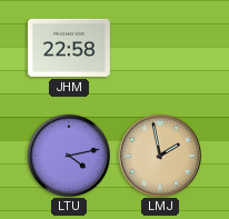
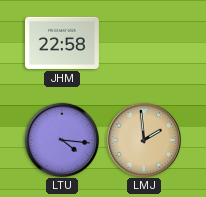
LTU: 4:13 -> 4:16 (61, 139)
LMJ: 1:58 -> 1:59 (143, 139)
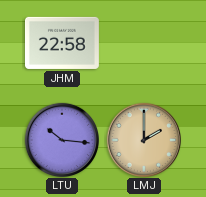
LTU: 4:16 -> 10:16 (61, 139)
LMJ: 1:59 -> 2:00 (143, 139)
